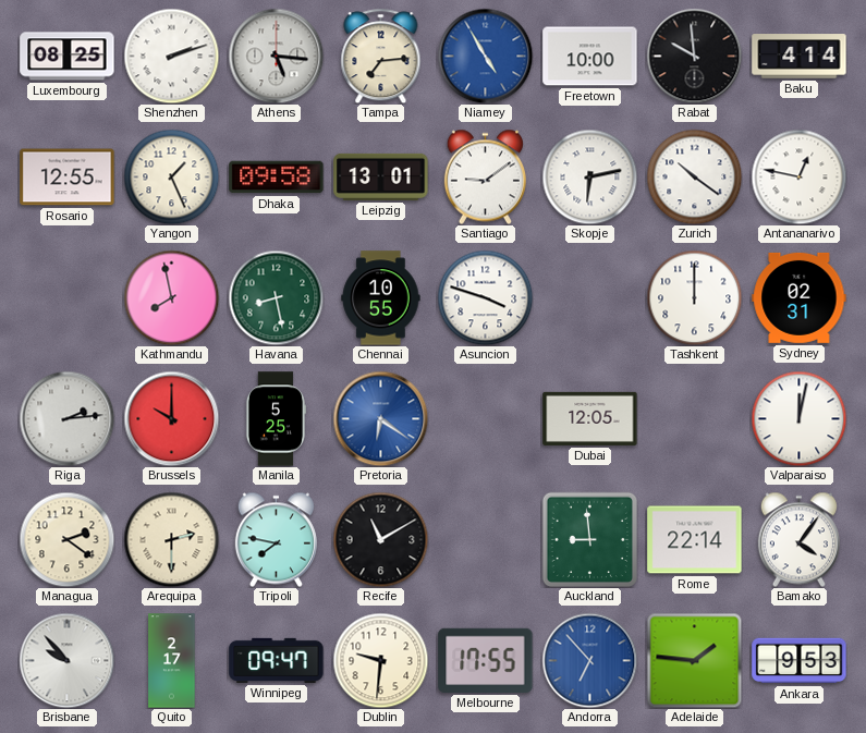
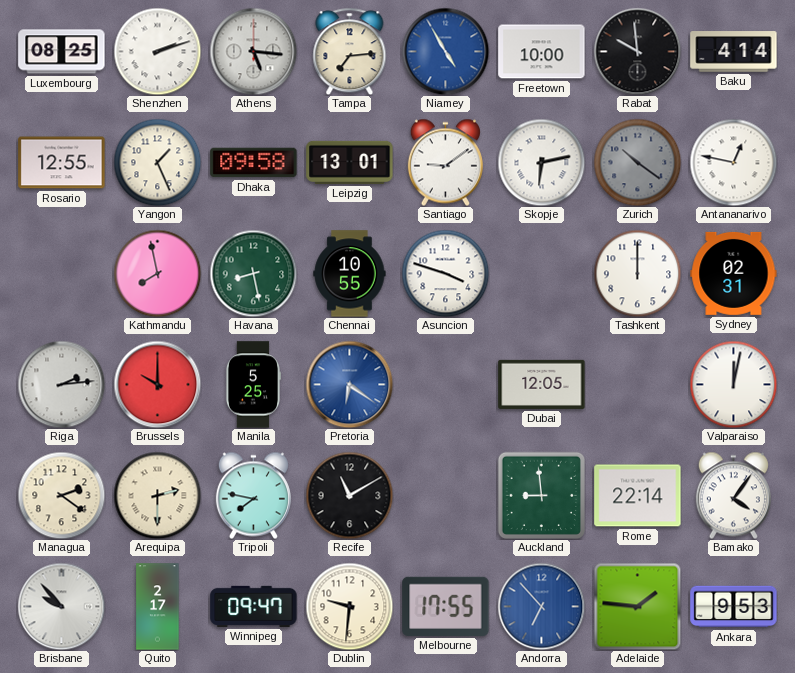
Zurich dial: white -> grey (637, 162)
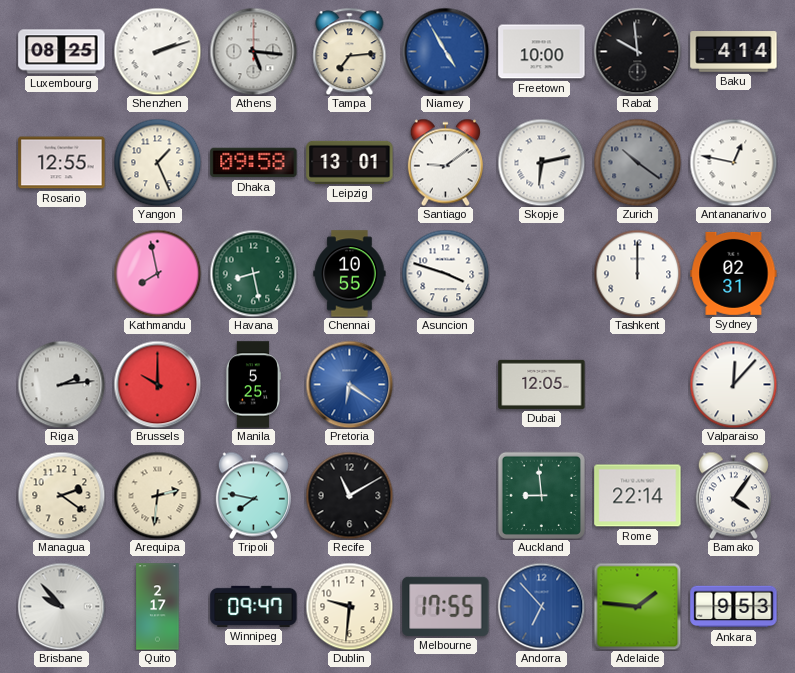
Valparaiso: 12:02 -> 12:07 (733, 384)
Arequipa: 2:30 -> 2:31 (157, 495)
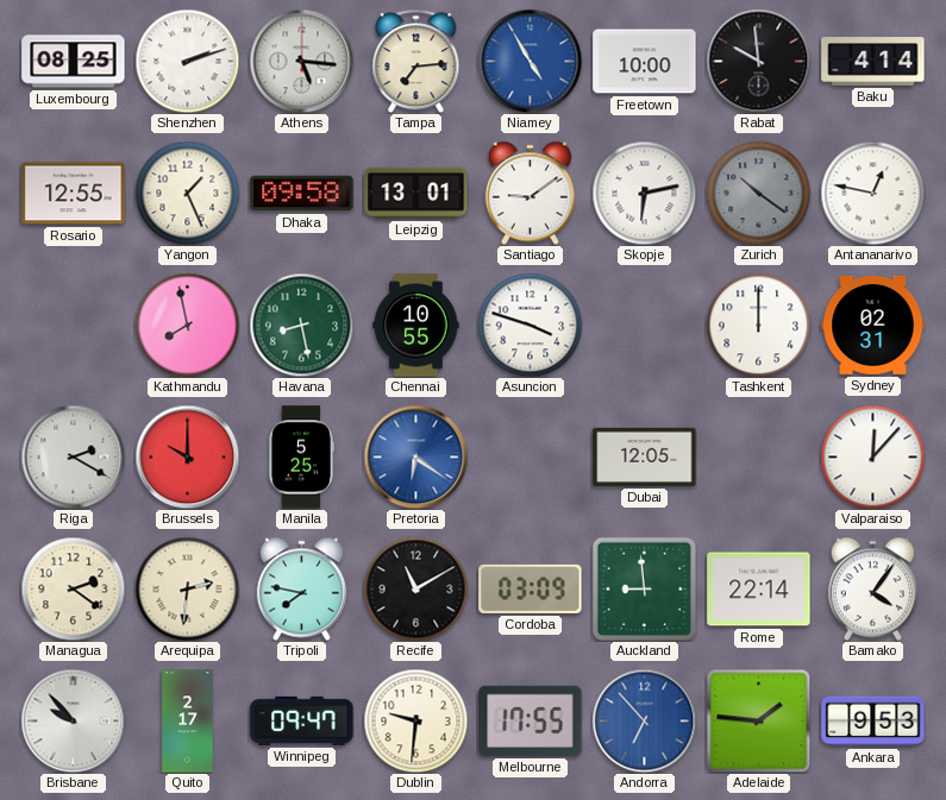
Riga: 2:14 -> 2:20 (73, 456)
Cordoba: none -> 03:09 (531, 588)
